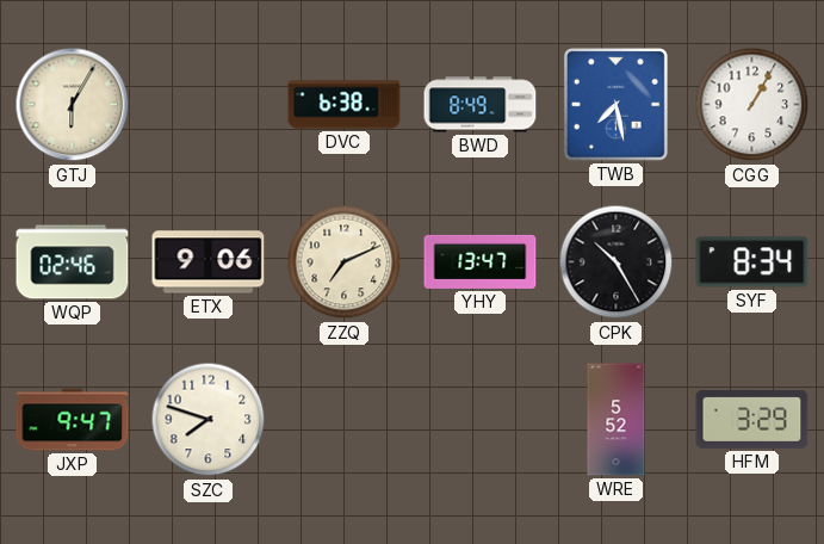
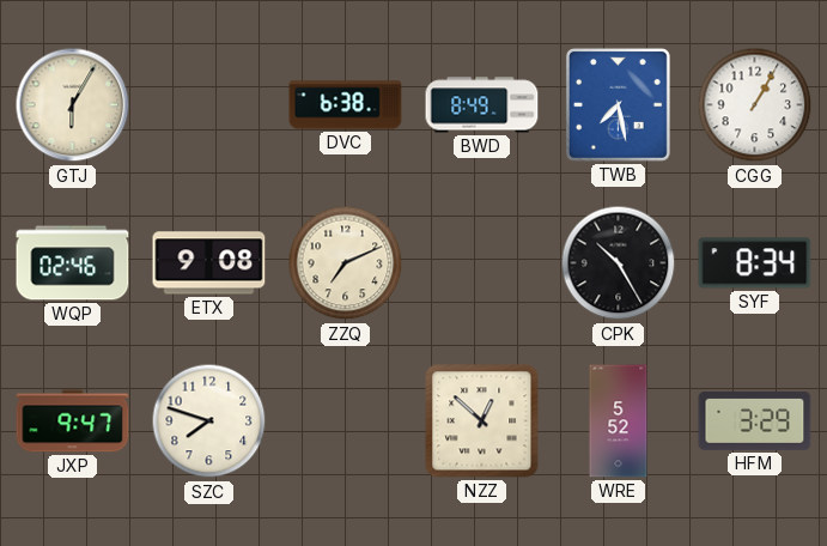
ETX: 9:06 -> 9:08 (209, 263)
YHY: 13:47 -> none (481, 261)
NZZ: none -> 12:52 (482, 421)
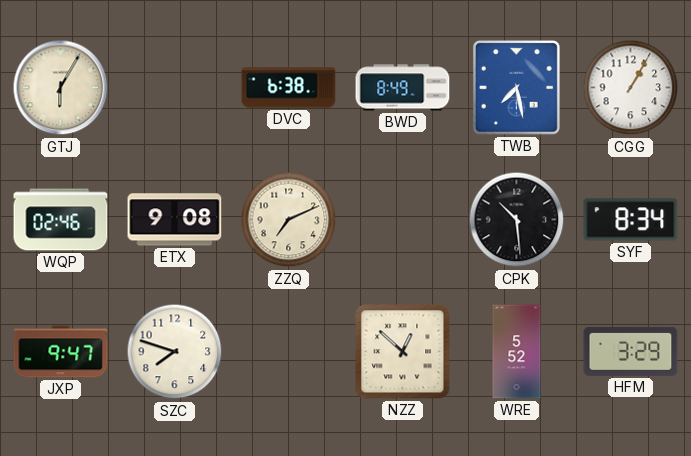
CPK: 10:25 -> 10:29 (517, 220)
